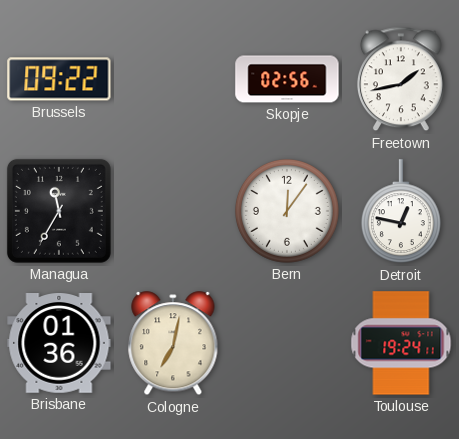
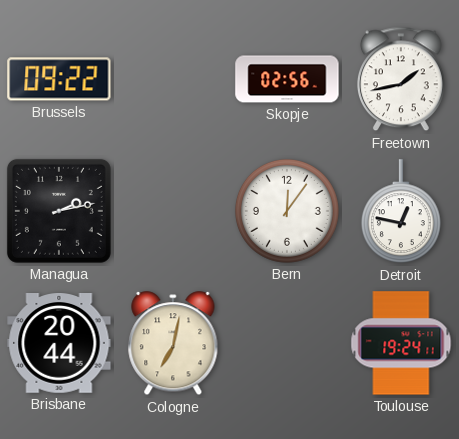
Managua: 11:35 -> 2:13 (59, 211)
Brisbane: 01:36 -> 20:44 (59, 344)
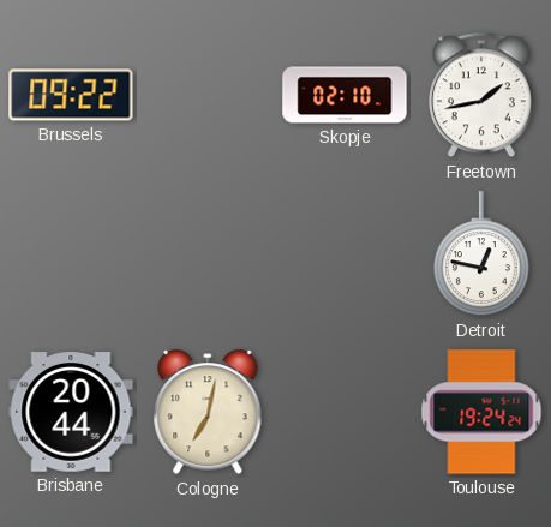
Skopje: 02:56 -> 02:10 (345, 95)
Managua: 2:13 -> none (59, 211)
Bern: 12:06 -> none (287, 211)
Toulouse: 19:24:11 -> 19:24:24 (481, 412)
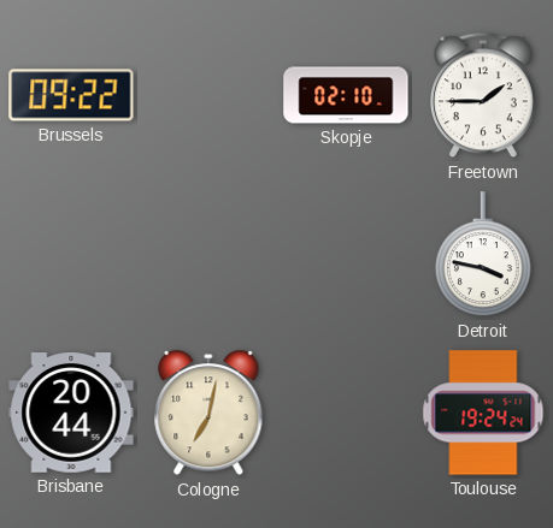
Freetown: 1:43 -> 1:45 (483, 95)
Detroit: 12:47 -> 3:47 (483, 255)
